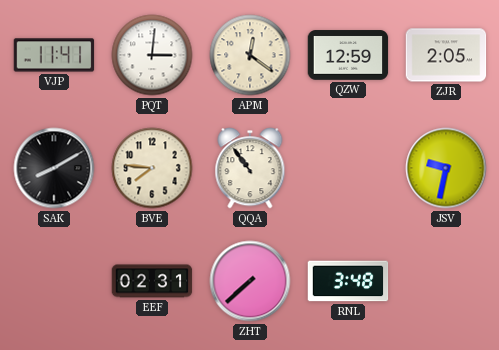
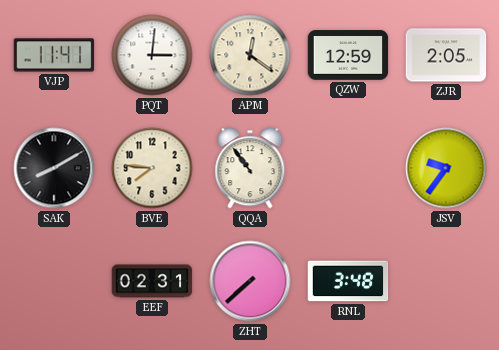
JSV: 9:32 -> 9:36 (446, 168)
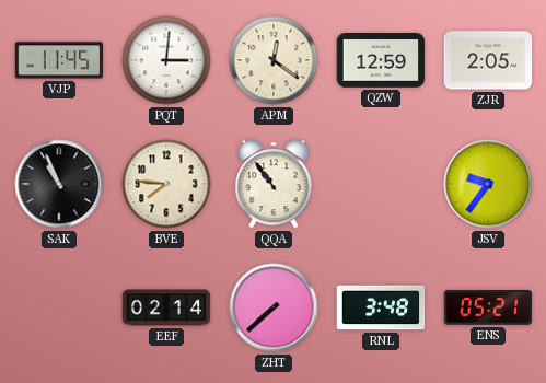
VJP: 11:41 -> 11:45 (59, 60)
SAK: 8:10 -> 10:56 (59, 184)
EEF: 02:31 -> 02:14 (166, 307)
ENS: none -> 05:21 (488, 307)
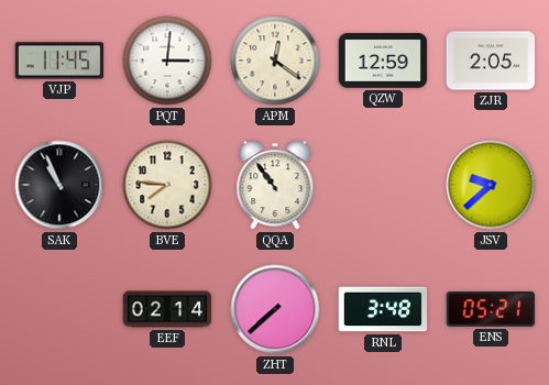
JSV: 9:36 -> 9:38 (491, 185)
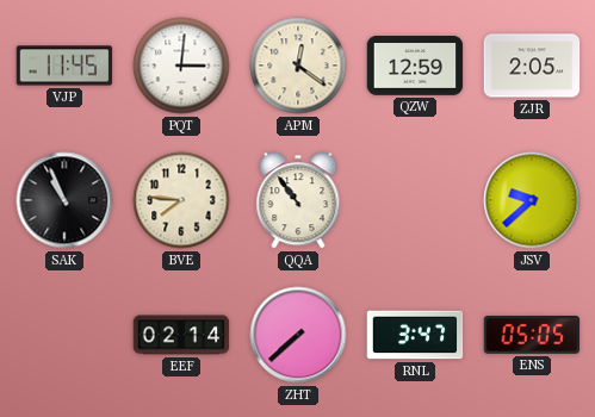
RNL: 3:48 -> 3:47 (415, 335)
ENS: 05:21 -> 05:05 (532, 335)
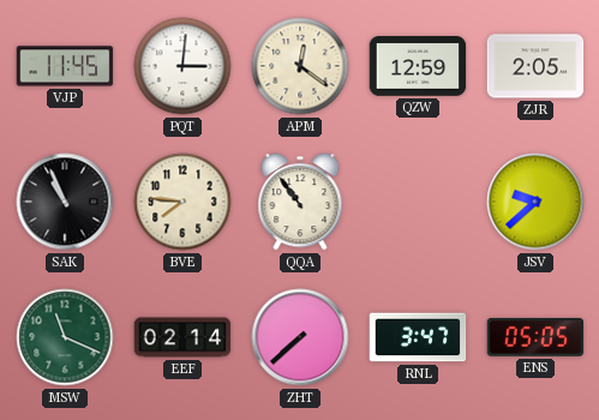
MSW: none -> 11:19 (65, 337)
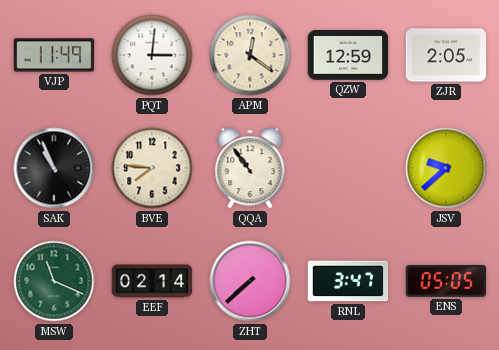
VJP: 11:45 -> 11:49 (54, 55)
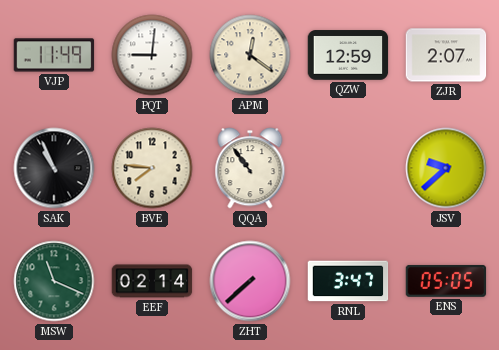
PQT: 3:01 -> 9:01 (152, 55)
ZJR: 2:05 -> 2:07 (446, 55)
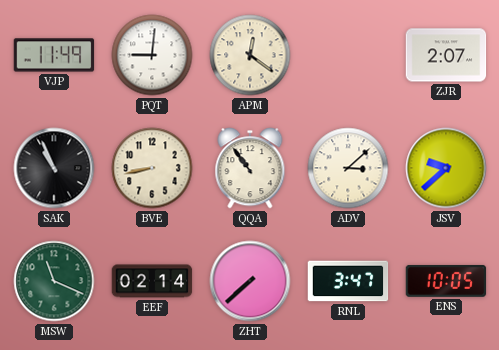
QZW: 12:59 -> none (348, 55)
BVE: 7:46 -> 8:43 (152, 168)
ADV: none -> 3:08 (348, 168)
ENS: 05:05 -> 10:05 (446, 281)
